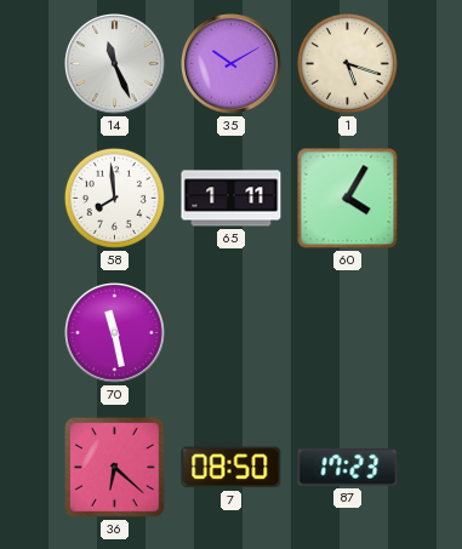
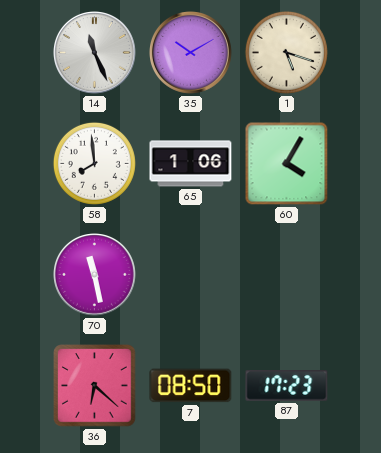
65: 1:11 -> 1:06 (191, 164)
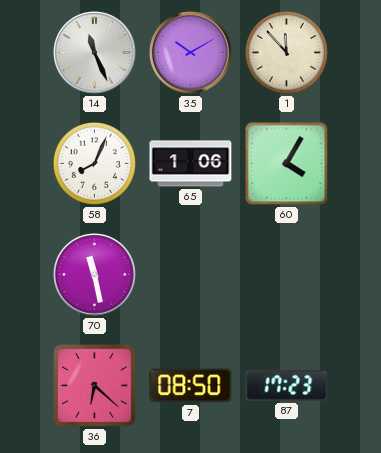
1: 5:18 -> 11:53 (286, 52)
58: 7:59 -> 8:04 (94, 163)
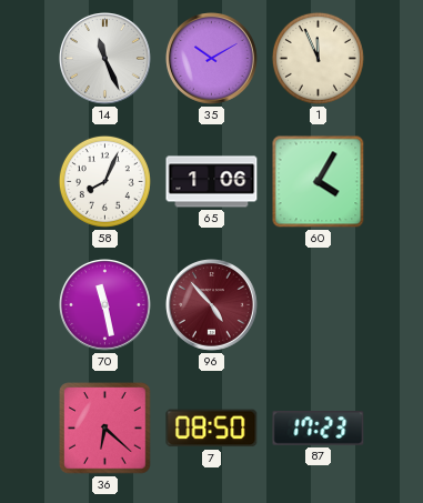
1: 11:53 -> 11:56 (318, 58)
96: none -> 4:53 (212, 305)
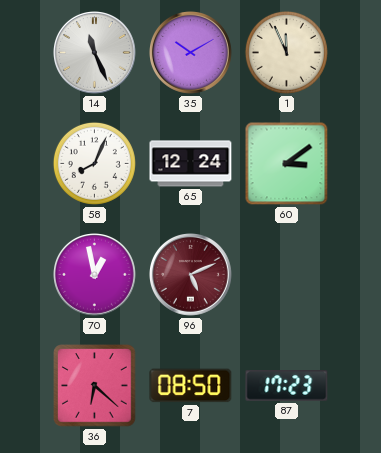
65: 1:06 -> 12:24 (191, 164)
60: 4:05 -> 3:09 (287, 164)
70: 11:28 -> 12:58 (95, 275)
96: 4:53 -> 5:11 (191, 275)
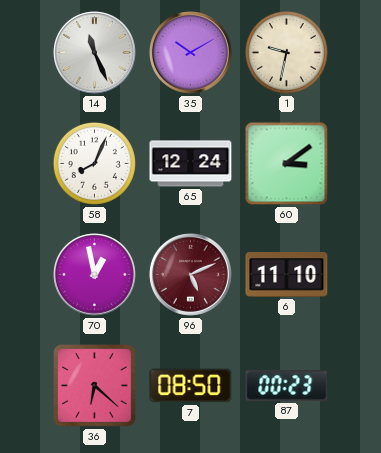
1: 11:56 -> 9:32 (286, 52)
6: none -> 11:10 (287, 275)
87: 17:23 -> 00:23 (287, 386)
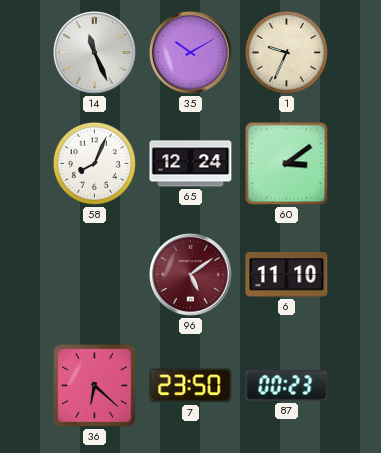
1: 9:32 -> 9:34 (286, 52)
70: 12:58 -> none (95, 275)
96: 5:11 -> 5:09 (191, 275)
7: 08:50 -> 23:50 (191, 386)
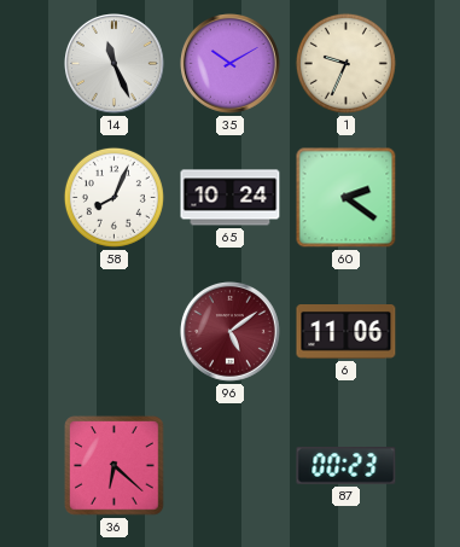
65: 12:24 -> 10:24 (231, 198)
60: 3:09 -> 2:21 (347, 198)
6: 11:10 -> 11:06 (347, 332)
7: 23:50 -> none (191, 386)
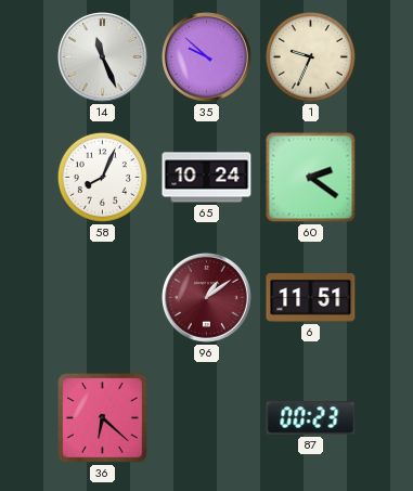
35: 10:10 -> 9:52 (207, 57)
96: 5:09 -> 1:09 (207, 298)
6: 11:06 -> 11:51 (311, 298)
